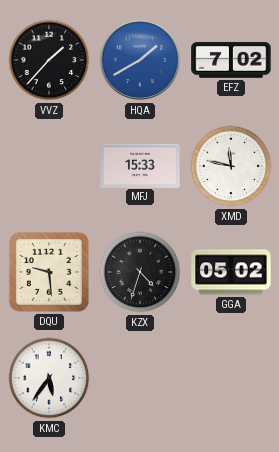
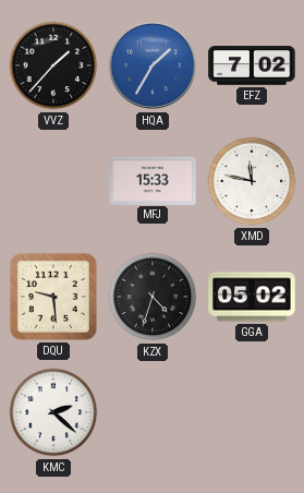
HQA: 1:40 -> 1:35 (153, 65)
KMC: 5:36 -> 2:22 (53, 412)
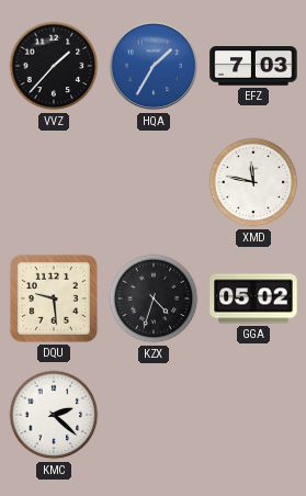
EFZ: 7:02 -> 7:03 (253, 66)
MFJ: 15:33 -> none (153, 180)
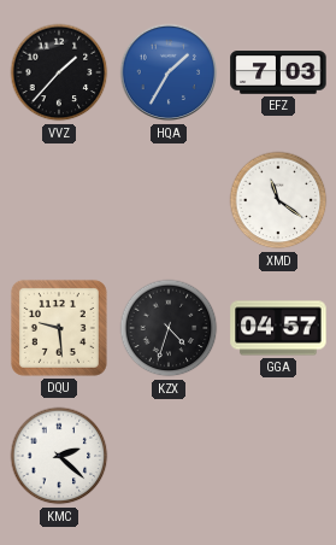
XMD: 11:47 -> 11:21 (278, 200)
GGA: 05:02 -> 04:57 (278, 328)
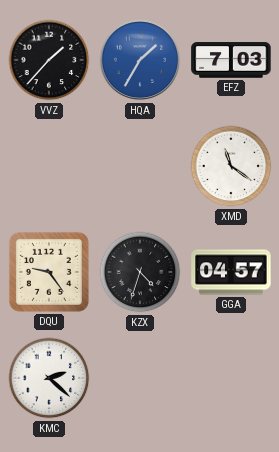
DQU: 9:29 -> 9:24 (49, 272)
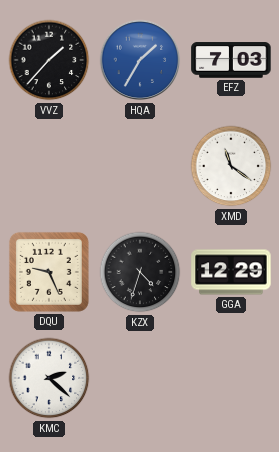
DQU: 9:24 -> 9:26 (49, 272)
GGA: 04:57 -> 12:29 (231, 272)
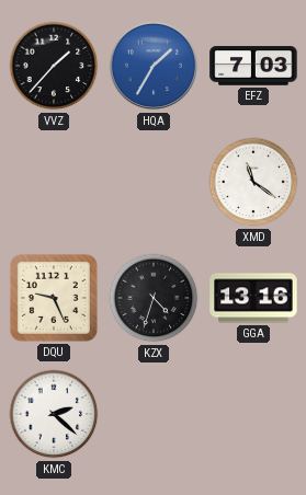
GGA: 12:29 -> 13:16 (253, 298)
